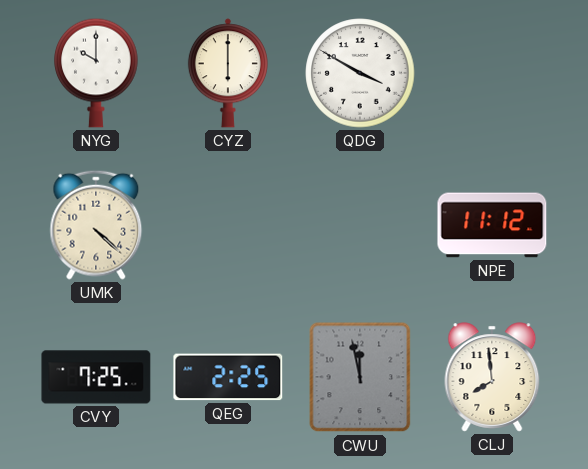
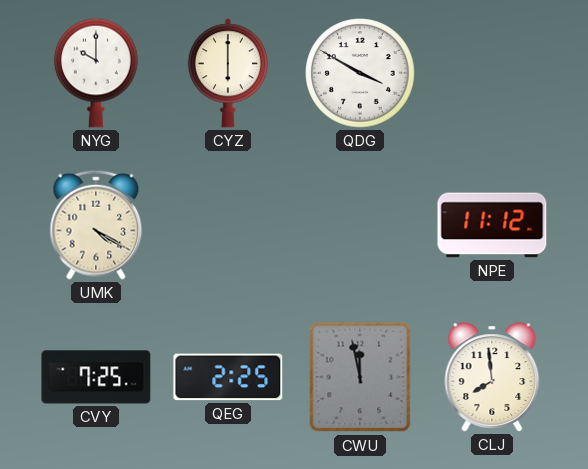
UMK: 4:22 -> 4:20 (96, 225)
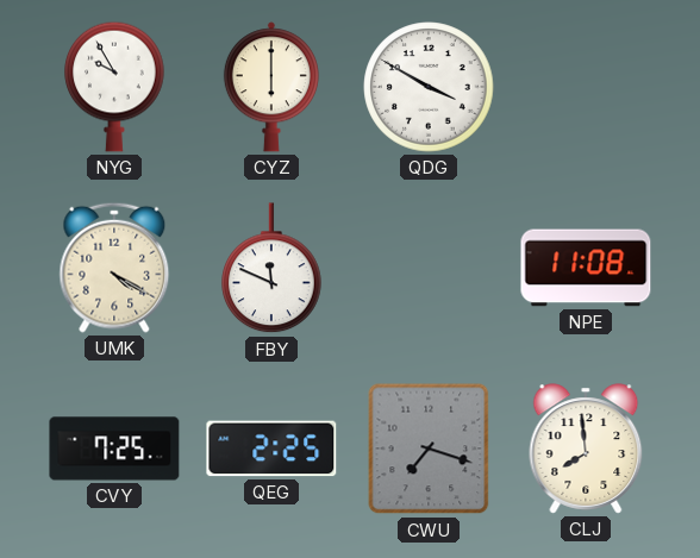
NYG: 10:00 -> 9:55 (114, 87)
FBY: none -> 11:49 (271, 269)
NPE: 11:12 -> 11:08 (586, 268)
CWU: 11:58 -> 7:18 (429, 449)
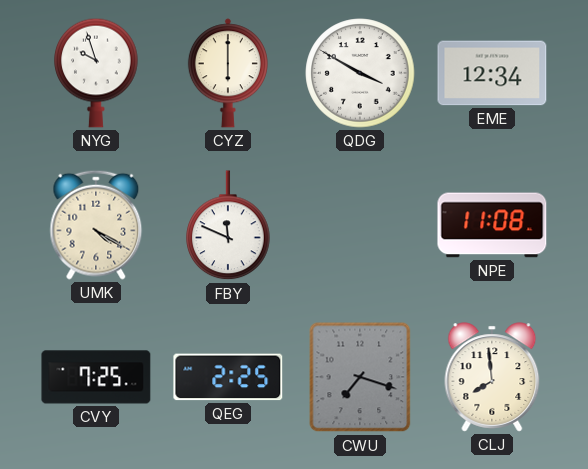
NYG: 9:55 -> 9:57 (96, 73)
EME: none -> 12:34 (492, 73)
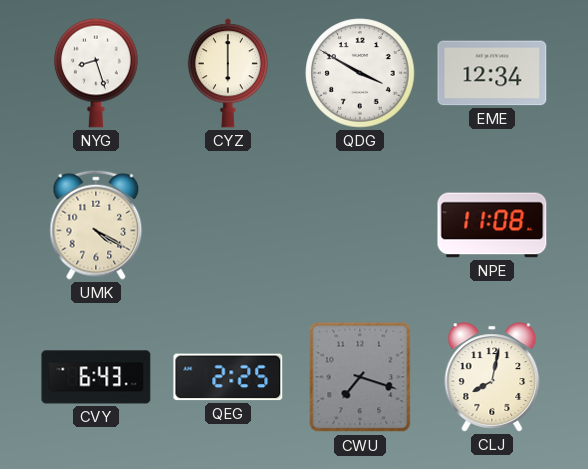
NYG: 9:57 -> 8:27 (96, 73)
FBY: 11:49 -> none (228, 226)
CVY: 7:25 -> 6:43 (96, 377)
CLJ: 7:59 -> 8:02 (492, 377)
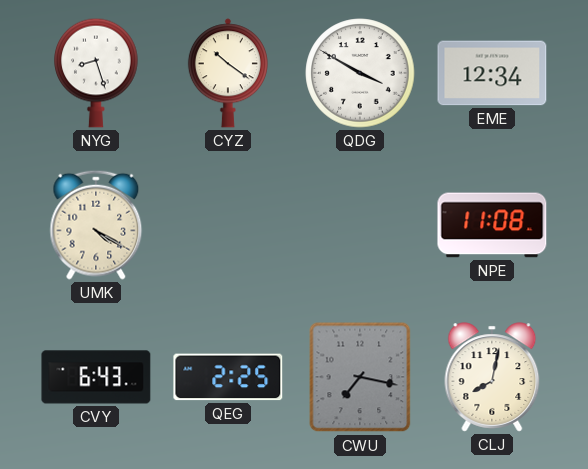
CYZ: 6:00 -> 10:21 (228, 73)
CWU: 7:18 -> 7:17 (360, 377)
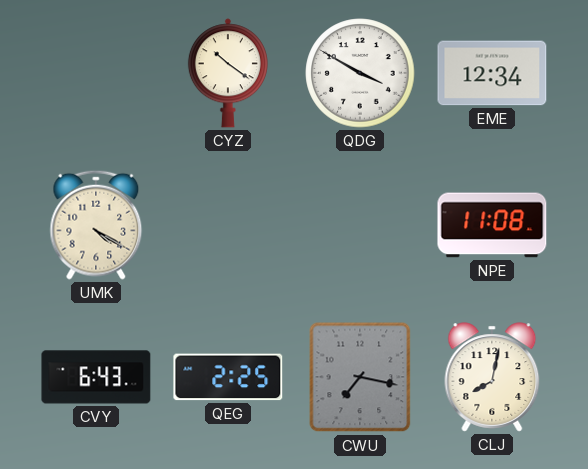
NYG: 8:27 -> none (96, 73)
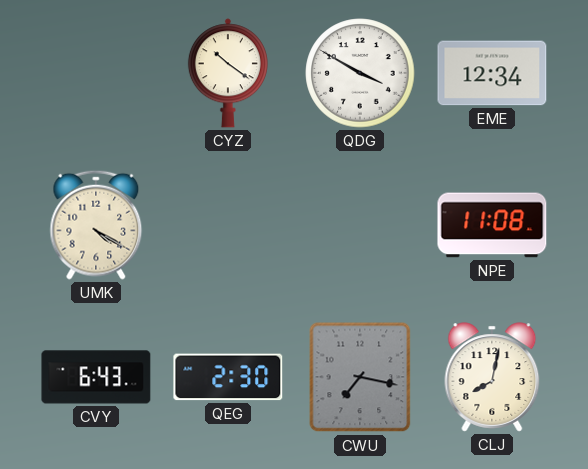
QEG: 2:25 -> 2:30 (228, 377)
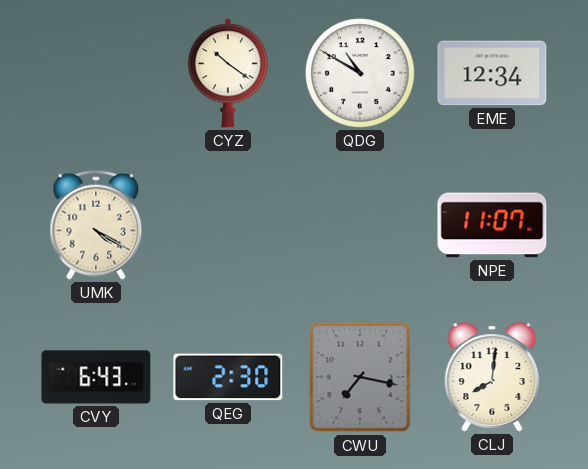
QDG: 3:50 -> 10:50 (360, 73)
NPE: 11:08 -> 11:07 (492, 225)
CLJ: 8:02 -> 8:01 (492, 377)
